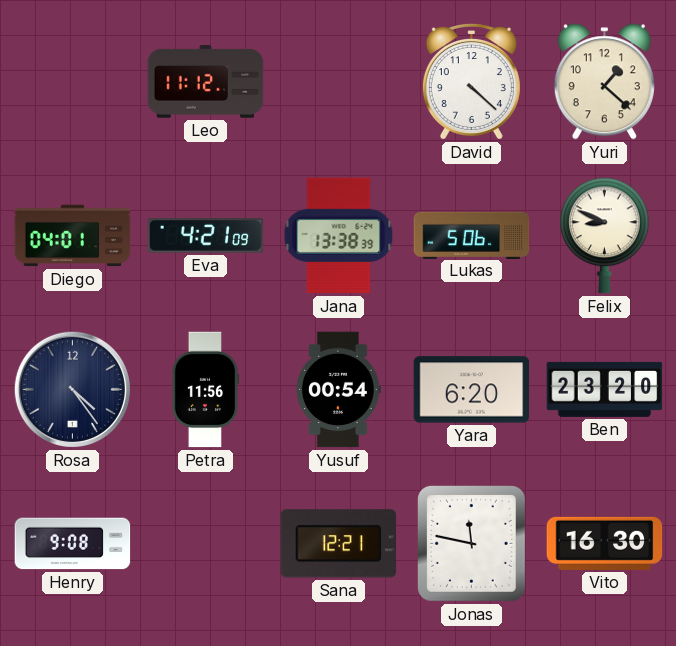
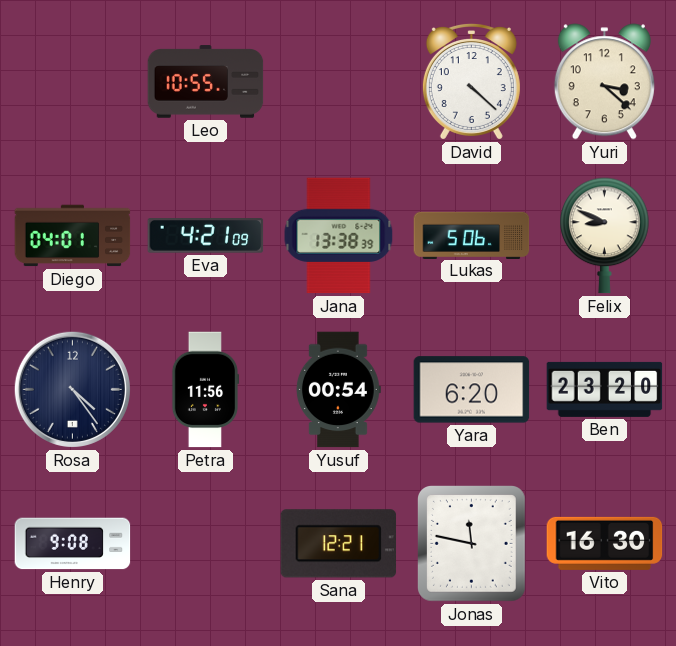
Leo: 11:12 -> 10:55 (206, 82)
Yuri: 1:22 -> 3:22 (604, 82)
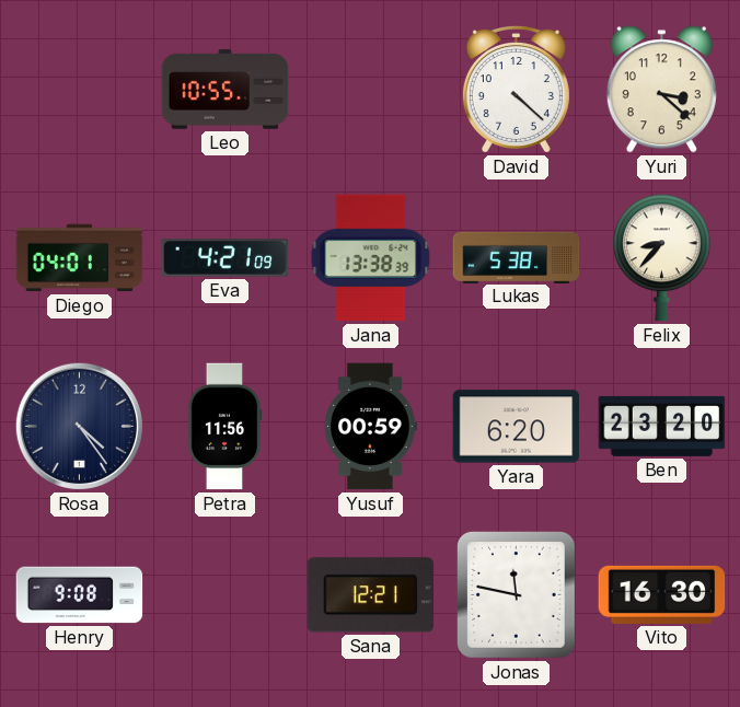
Lukas: 5:06 -> 5:38 (517, 257)
Felix: 8:49 -> 8:37 (662, 258)
Yusuf: 00:54 -> 00:59 (370, 427)
